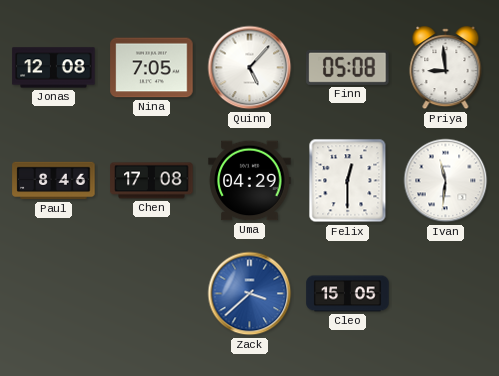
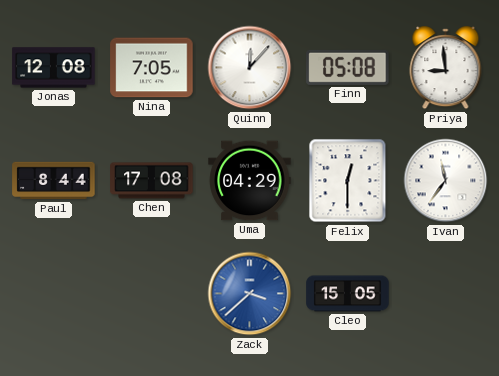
Quinn: 5:07 -> 12:07 (250, 68)
Paul: 8:46 -> 8:44 (54, 181)
Ivan: 11:31 -> 11:36 (446, 181)
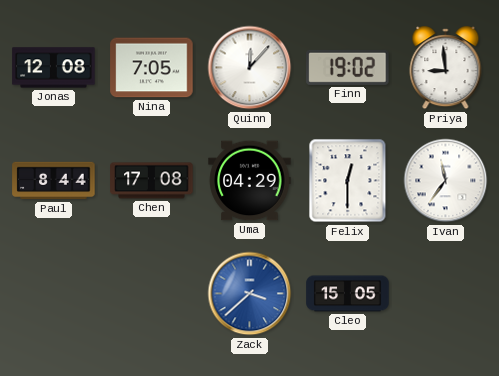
Finn: 05:08 -> 19:02 (348, 67)
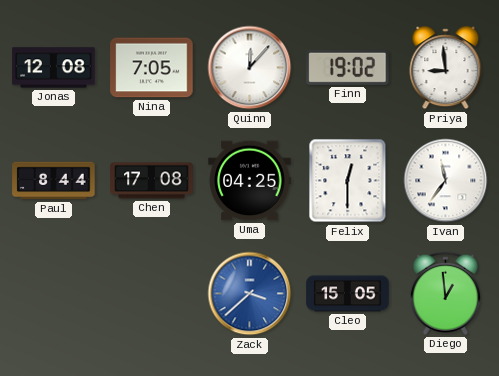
Uma: 04:29 -> 04:25 (250, 181)
Diego: none -> 12:59 (445, 293)
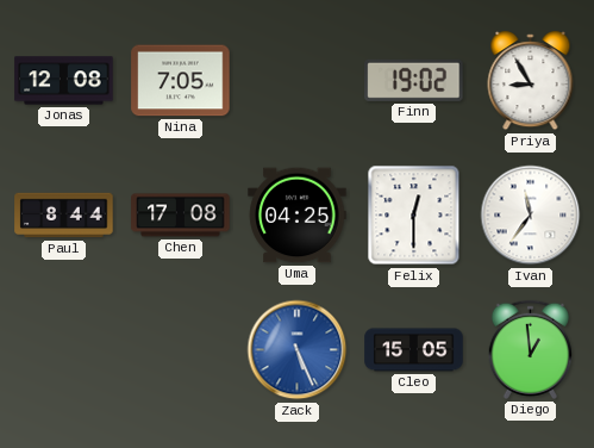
Quinn: 12:07 -> none (250, 68)
Priya: 8:59 -> 8:55 (531, 81)
Zack: 3:38 -> 5:26 (298, 350)
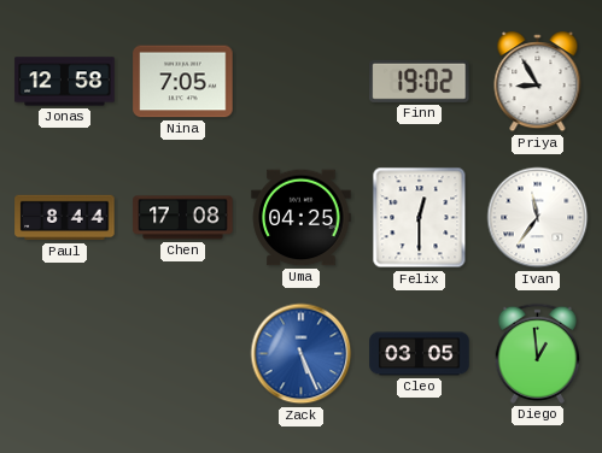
Jonas: 12:08 -> 12:58 (65, 82)
Cleo: 15:05 -> 03:05 (420, 354)
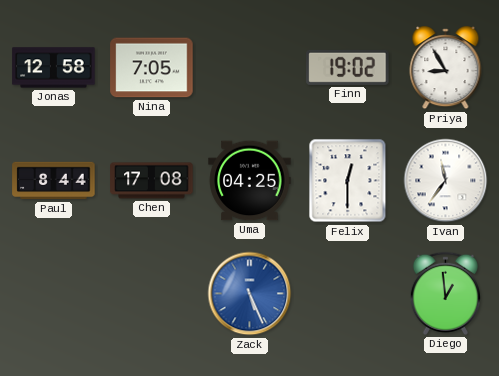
Cleo: 03:05 -> none (420, 354)
